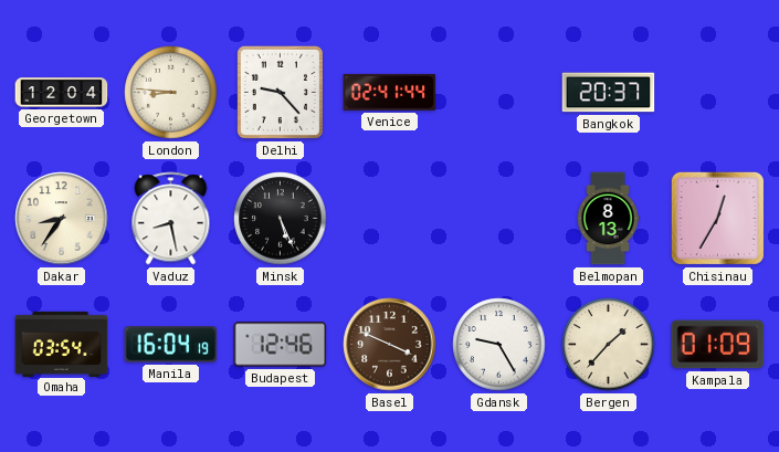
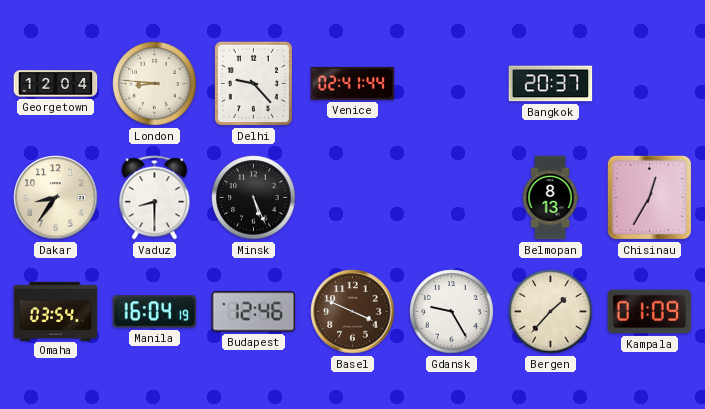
Vaduz: 8:28 -> 8:30 (155, 198)
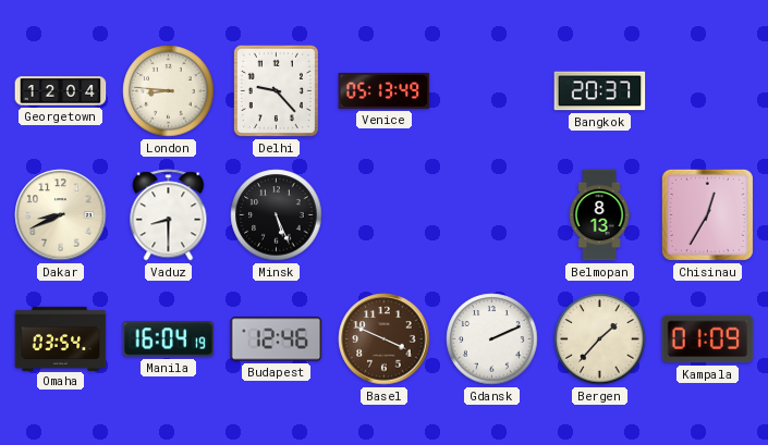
Venice: 02:41 -> 05:13 (385, 90)
Dakar: 8:36 -> 8:41 (61, 215)
Gdansk: 9:25 -> 2:11 (492, 339)
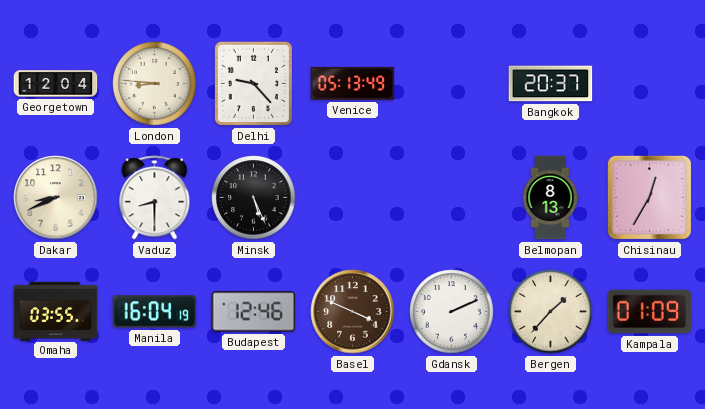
Omaha: 03:54 -> 03:55 (56, 311)
